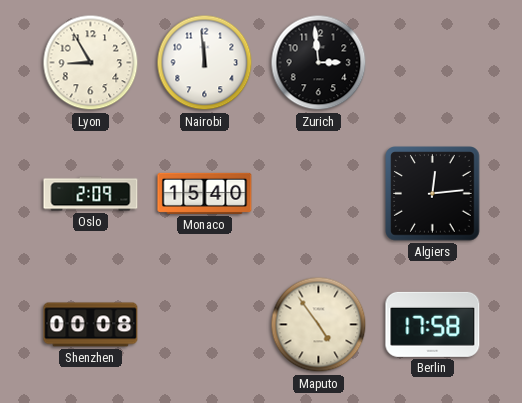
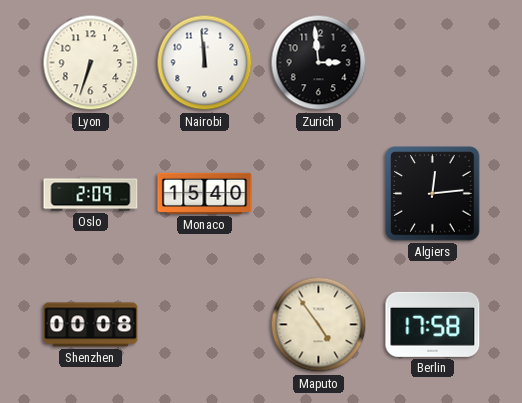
Lyon: 8:55 -> 6:33 (91, 63)
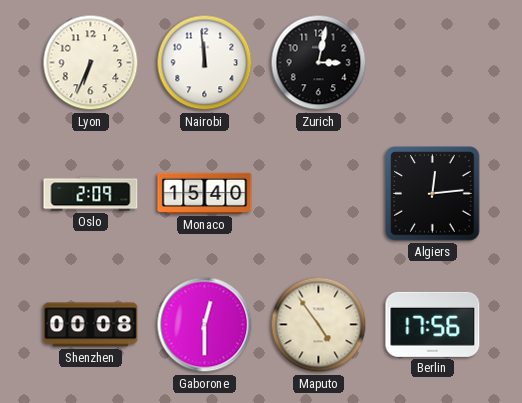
Lyon: 6:33 -> 6:34 (91, 63)
Zurich: 2:59 -> 3:02 (319, 63)
Gaborone: none -> 12:30 (205, 325)
Berlin: 17:58 -> 17:56 (433, 324)
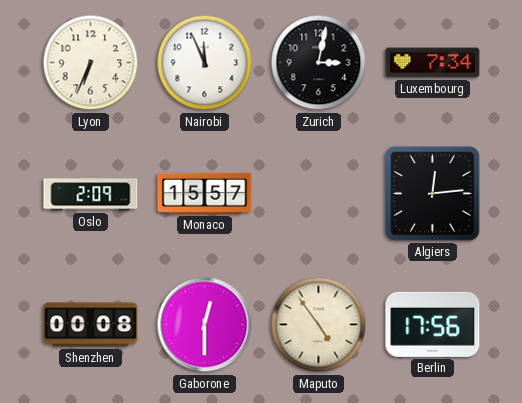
Nairobi: 11:59 -> 11:56 (205, 63)
Luxembourg: none -> 7:34 (433, 63)
Monaco: 15:40 -> 15:57 (205, 193)
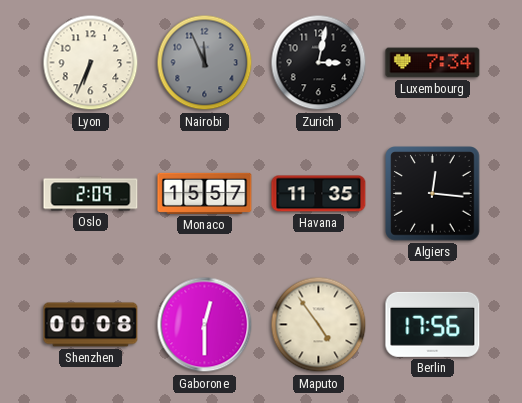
Nairobi dial: white -> grey (205, 63)
Havana: none -> 11:35 (319, 194)
Algiers: 12:14 -> 12:16 (433, 194)
